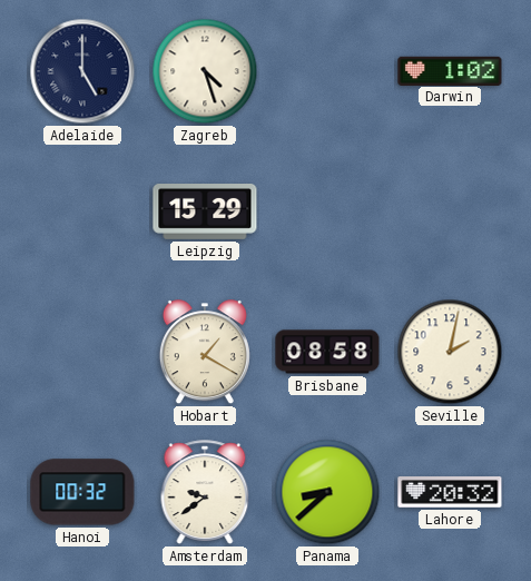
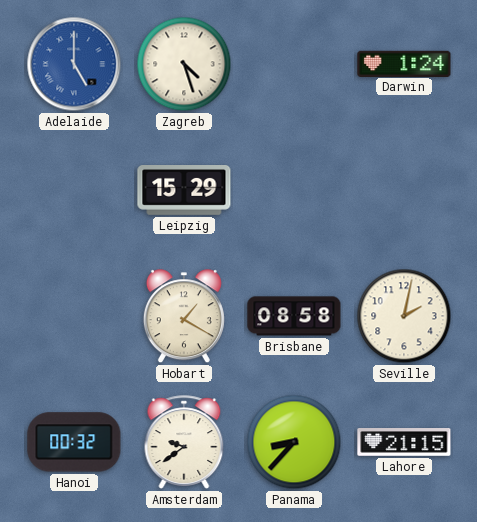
Adelaide dial: navy -> blue (74, 64)
Darwin: 1:02 -> 1:24 (404, 63)
Panama: 8:38 -> 8:37 (294, 442)
Lahore: 20:32 -> 21:15 (404, 442)
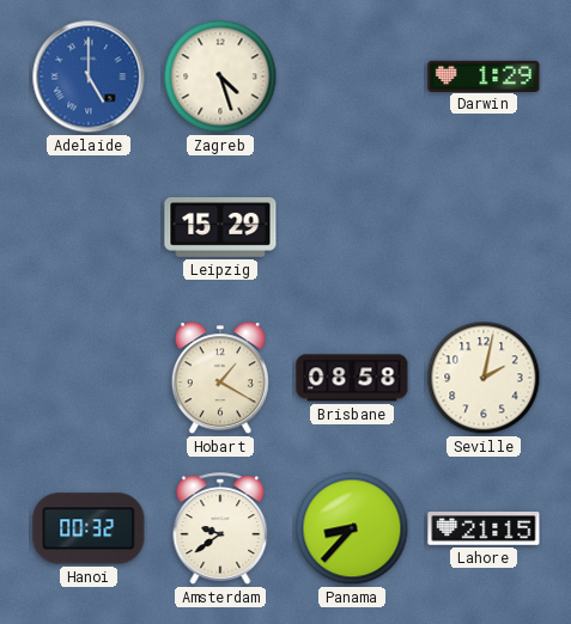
Darwin: 1:24 -> 1:29 (484, 75)
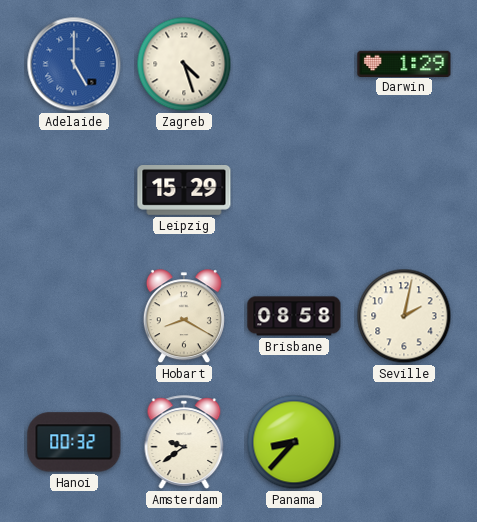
Hobart: 1:20 -> 8:20 (184, 317)
Lahore: 21:15 -> none (484, 528)
